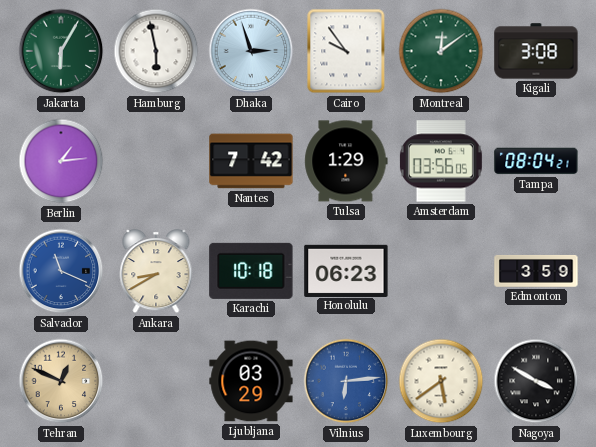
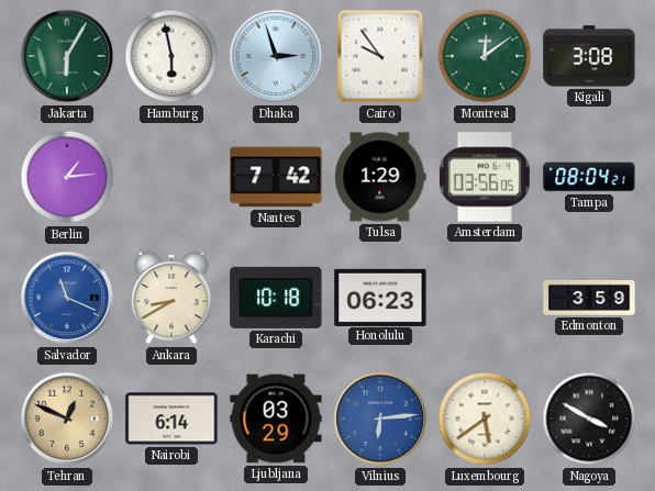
Nairobi: none -> 6:14 (171, 419)
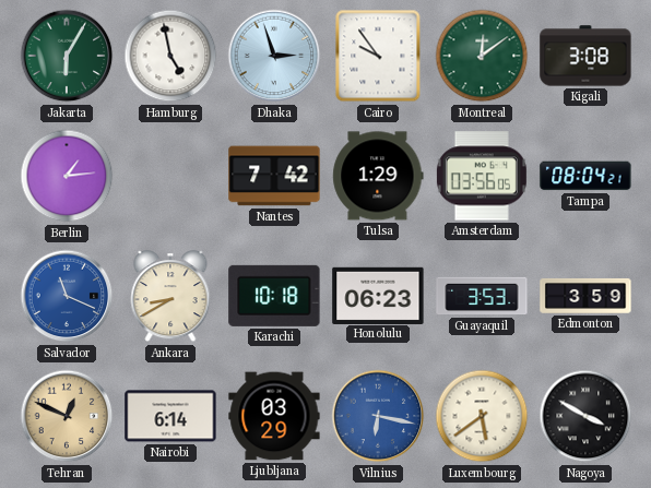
Hamburg: 5:58 -> 4:58 (170, 56)
Guayaquil: none -> 3:53 (482, 296)
Vilnius: 6:14 -> 6:17 (378, 416)
